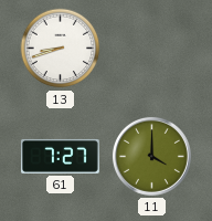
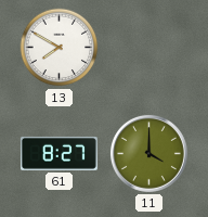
13: 8:42 -> 7:50 (60, 48)
61: 7:27 -> 8:27 (58, 153)
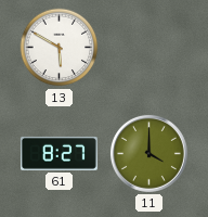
13: 7:50 -> 5:50 (60, 48)
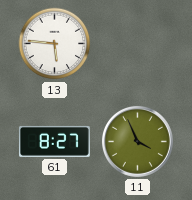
13: 5:50 -> 5:46 (55, 44)
11: 4:00 -> 3:56 (137, 141)
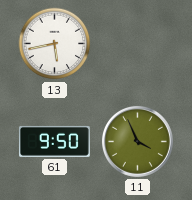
13: 5:46 -> 5:43 (55, 44)
61: 8:27 -> 9:50 (54, 141)
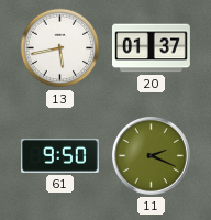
20: none -> 01:37 (152, 48)
11: 3:56 -> 2:19 (151, 155)
